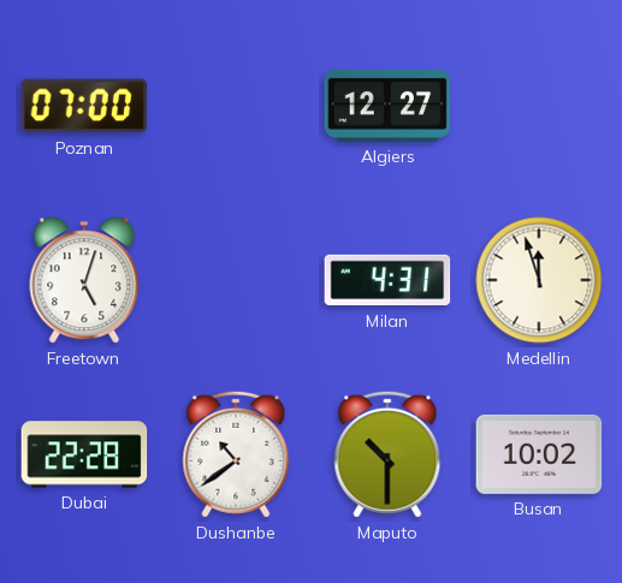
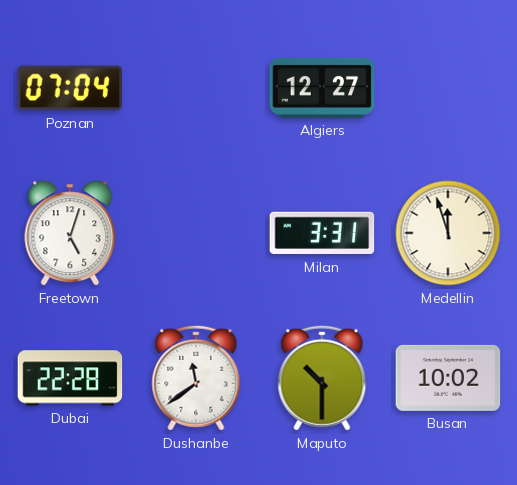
Poznan: 07:00 -> 07:04 (70, 88)
Milan: 4:31 -> 3:31 (322, 233)
Dushanbe: 10:39 -> 11:39 (196, 378)
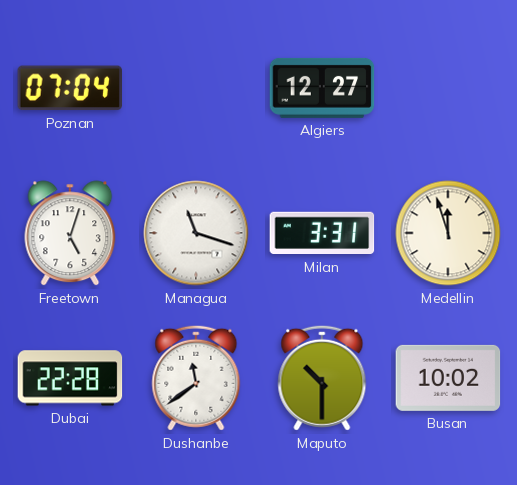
Managua: none -> 11:18 (196, 233)
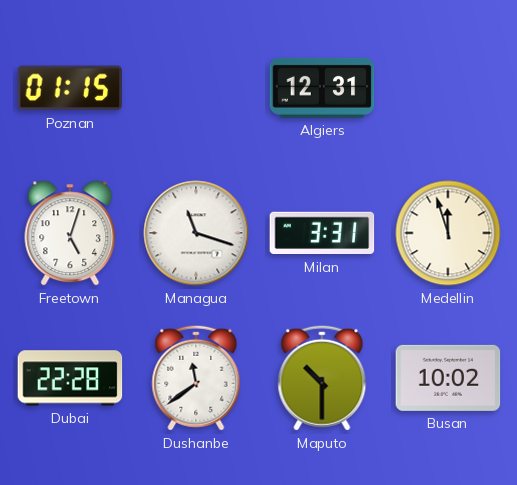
Poznan: 07:04 -> 01:15 (70, 88)
Algiers: 12:27 -> 12:31 (322, 88)
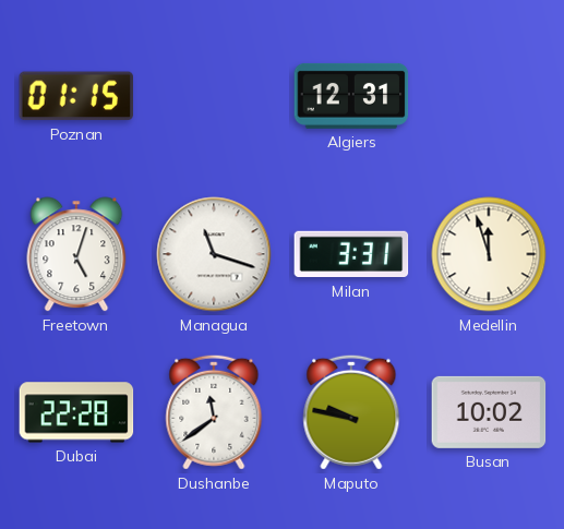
Maputo: 10:30 -> 9:47 (351, 412)
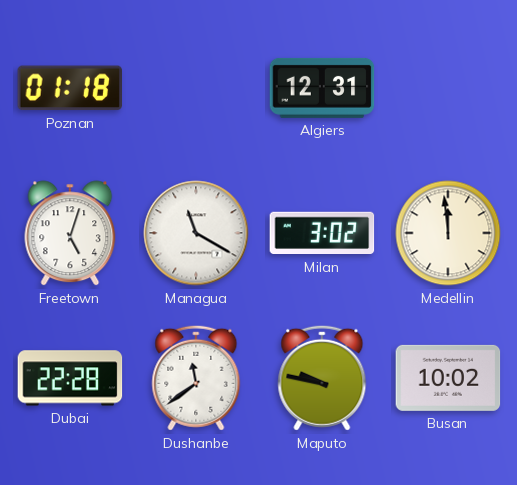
Poznan: 01:15 -> 01:18 (70, 88)
Managua: 11:18 -> 11:20 (196, 233)
Milan: 3:31 -> 3:02 (322, 233)
Medellin: 11:57 -> 11:59 (448, 233)
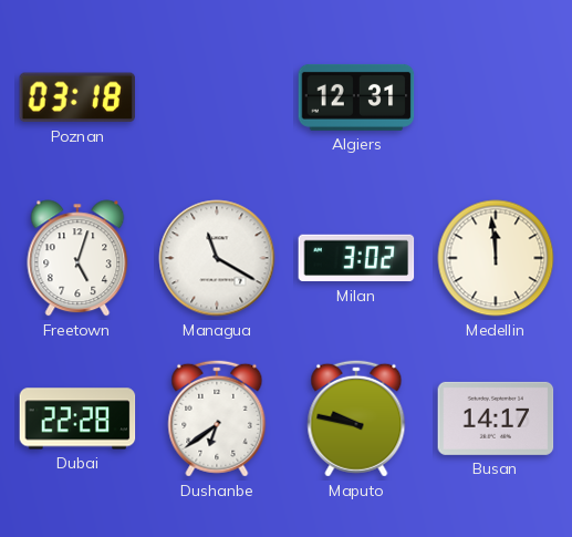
Poznan: 01:18 -> 03:18 (77, 97)
Dushanbe: 11:39 -> 6:39 (217, 419)
Busan: 10:02 -> 14:17 (496, 419)
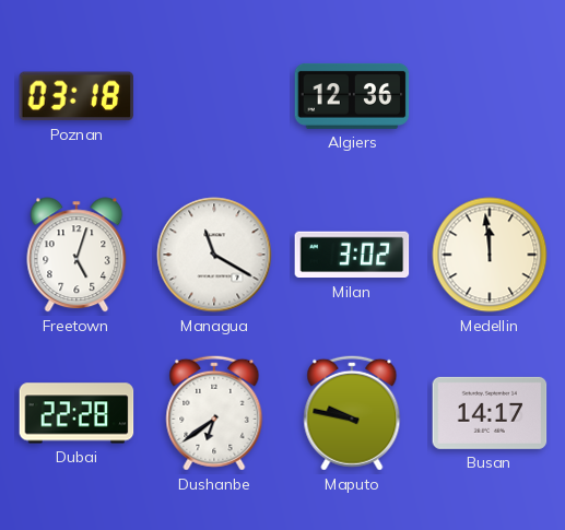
Algiers: 12:31 -> 12:36 (352, 96)
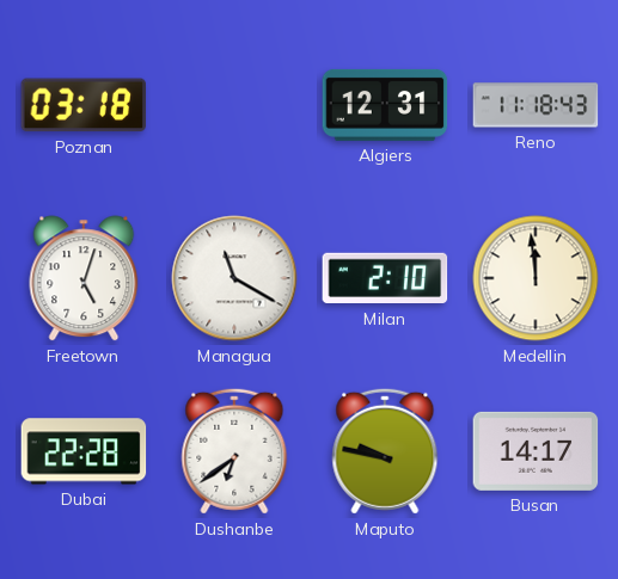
Algiers: 12:36 -> 12:31 (385, 105)
Reno: none -> 11:18 (536, 105)
Milan: 3:02 -> 2:10 (385, 278)
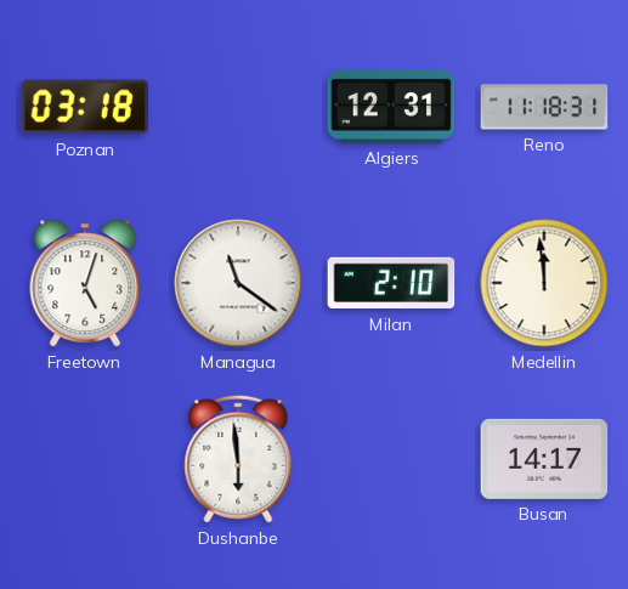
Reno: 11:18:43 -> 11:18:31 (544, 107)
Managua: 11:20 -> 11:21 (238, 283)
Dubai: 22:28 -> none (84, 451)
Dushanbe: 6:39 -> 5:59 (238, 459)
Maputo: 9:47 -> none (385, 451)
